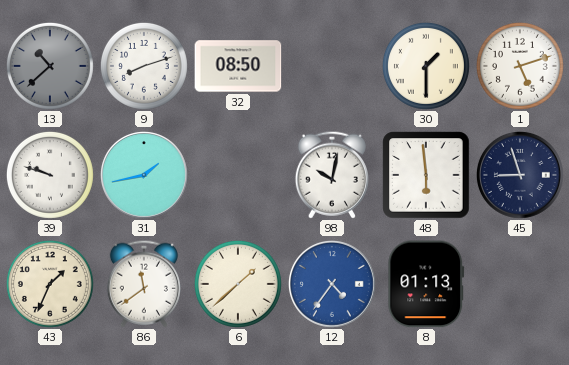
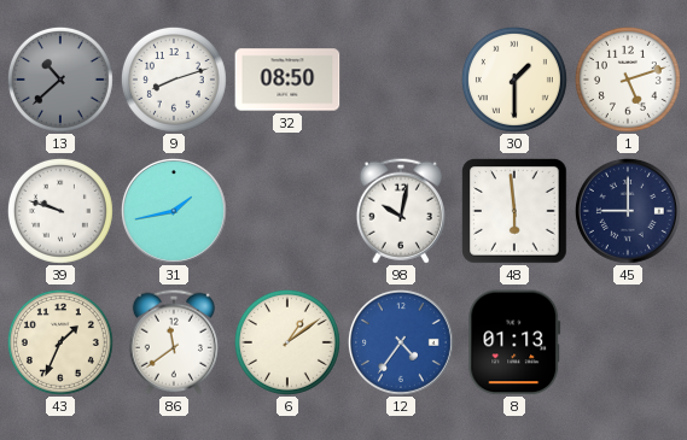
45: 8:57 -> 9:00 (628, 211)
6: 1:38 -> 1:09 (287, 342)
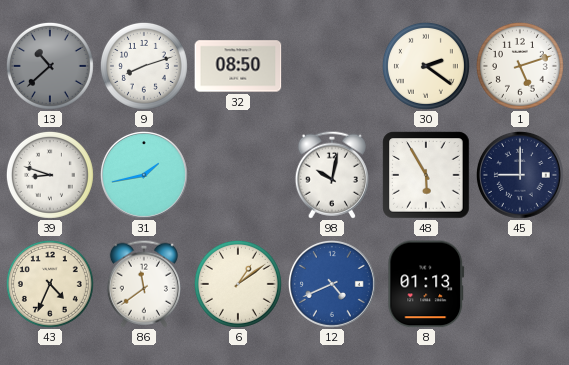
30: 1:30 -> 2:21 (426, 66)
39: 9:48 -> 8:48 (50, 175)
48: 5:59 -> 5:55 (426, 175)
43: 1:34 -> 4:34 (50, 284)
12: 4:36 -> 4:41 (332, 284)
